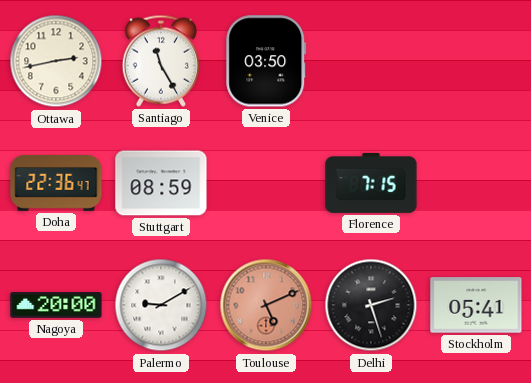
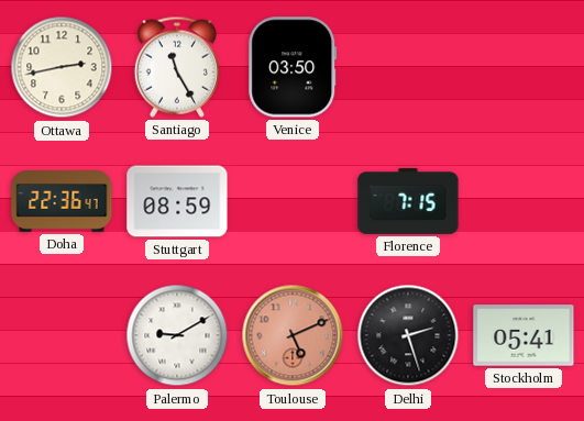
Nagoya: 20:00 -> none (56, 305)
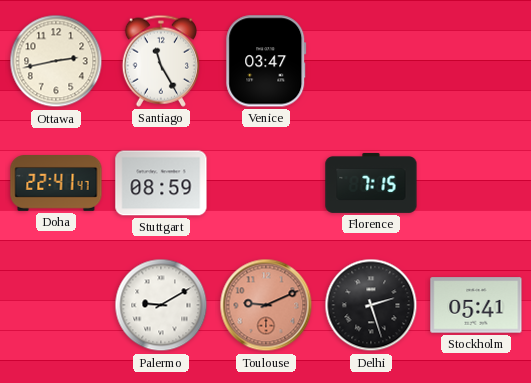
Venice: 03:50 -> 03:47 (266, 61)
Doha: 22:36 -> 22:41 (56, 184)
Toulouse: 5:11 -> 9:11 (266, 305)
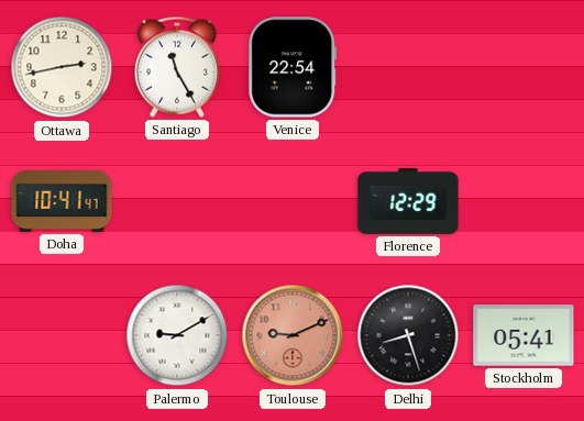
Venice: 03:47 -> 22:54 (293, 67)
Doha: 22:41 -> 10:41 (62, 202)
Stuttgart: 08:59 -> none (161, 183)
Florence: 7:15 -> 12:29 (408, 201)
Delhi: 2:27 -> 8:27 (408, 335)
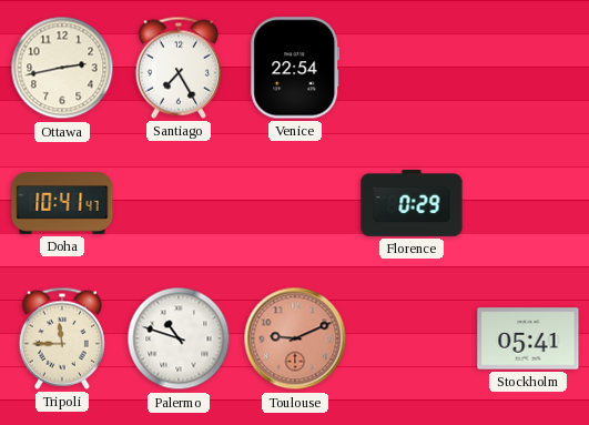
Santiago: 11:25 -> 7:25 (179, 68)
Florence: 12:29 -> 0:29 (412, 203)
Tripoli: none -> 11:45 (62, 338)
Palermo: 9:10 -> 10:48 (179, 338)
Delhi: 8:27 -> none (408, 335)
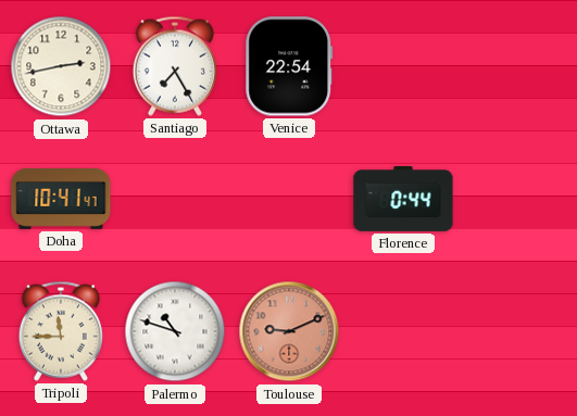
Florence: 0:29 -> 0:44 (403, 199)
Stockholm: 05:41 -> none (528, 338)
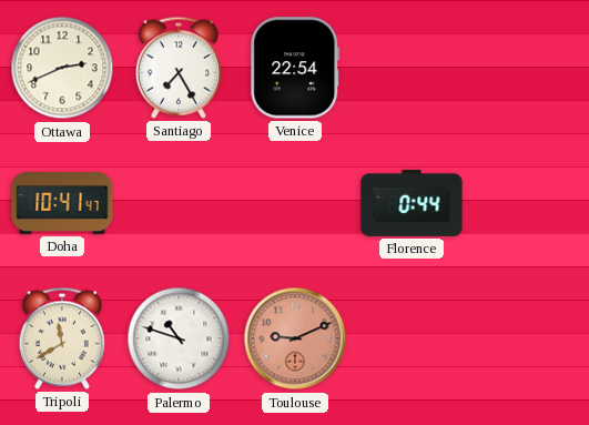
Ottawa: 2:43 -> 2:41 (62, 68)
Tripoli: 11:45 -> 11:40 (62, 338)
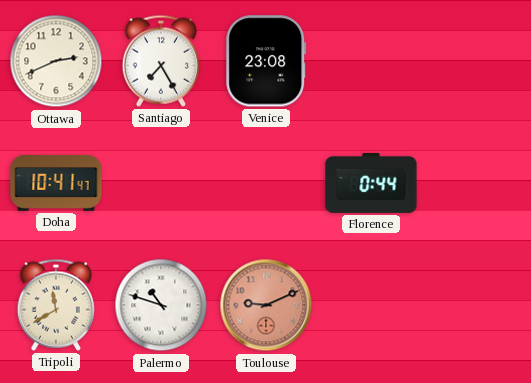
Venice: 22:54 -> 23:08 (266, 61)
